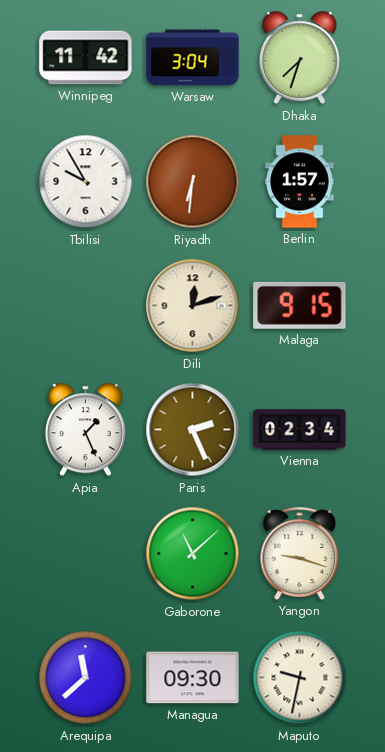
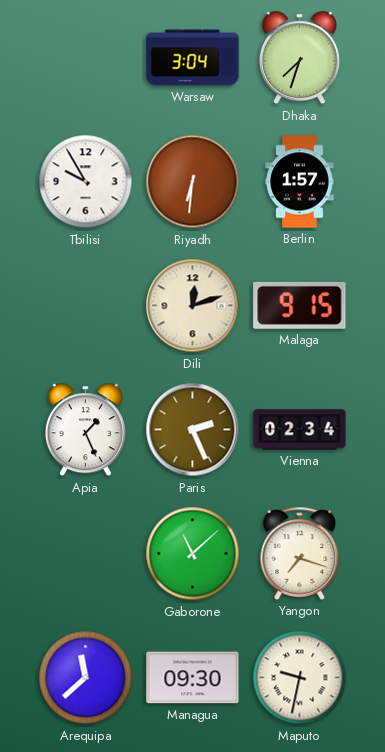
Winnipeg: 11:42 -> none (86, 58)
Yangon: 9:18 -> 7:18 (300, 553)
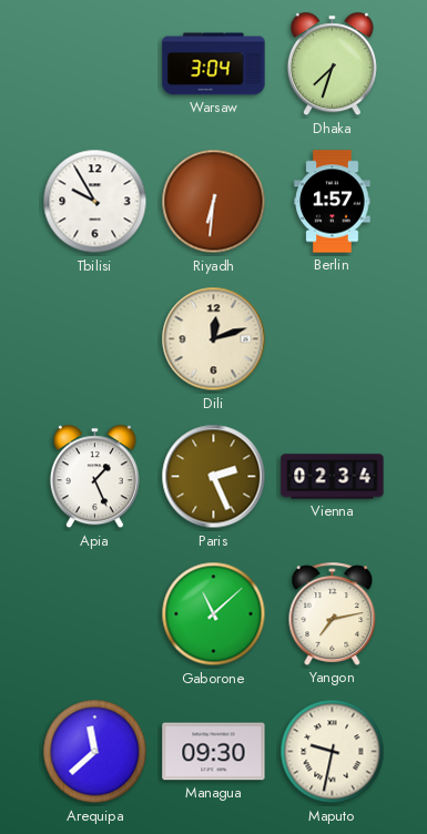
Malaga: 9:15 -> none (300, 305)
Yangon: 7:18 -> 7:13 (333, 613)
